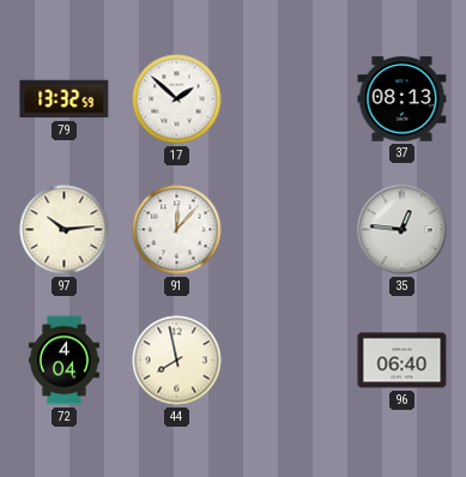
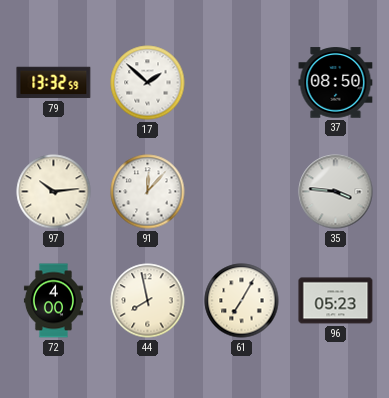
37: 08:13 -> 08:50 (336, 83)
35: 12:46 -> 3:46 (336, 192)
72: 4:04 -> 4:00 (53, 301)
61: none -> 7:05 (242, 301)
96: 06:40 -> 05:23 (336, 301)
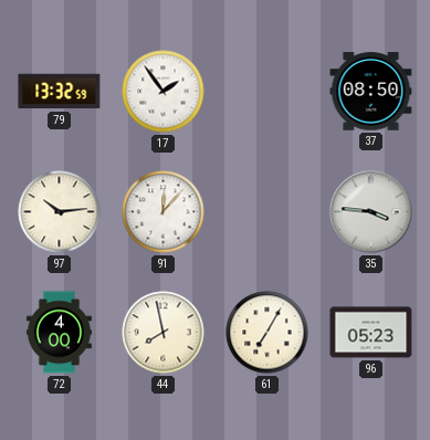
17: 1:52 -> 1:54 (164, 92)
